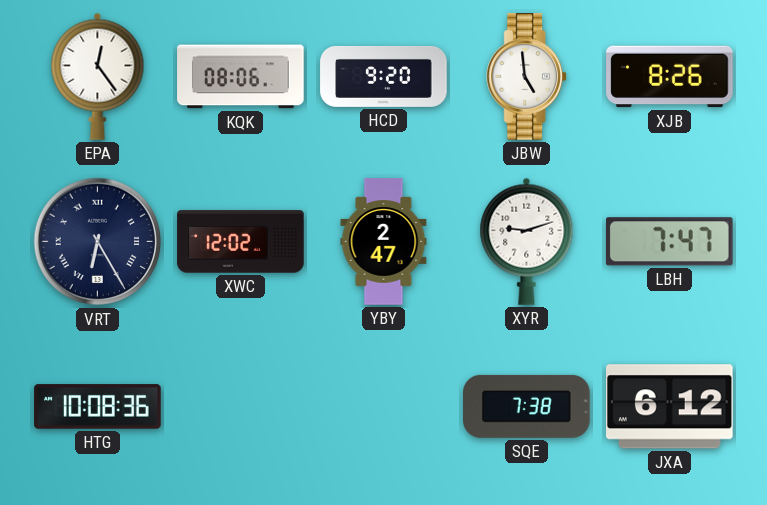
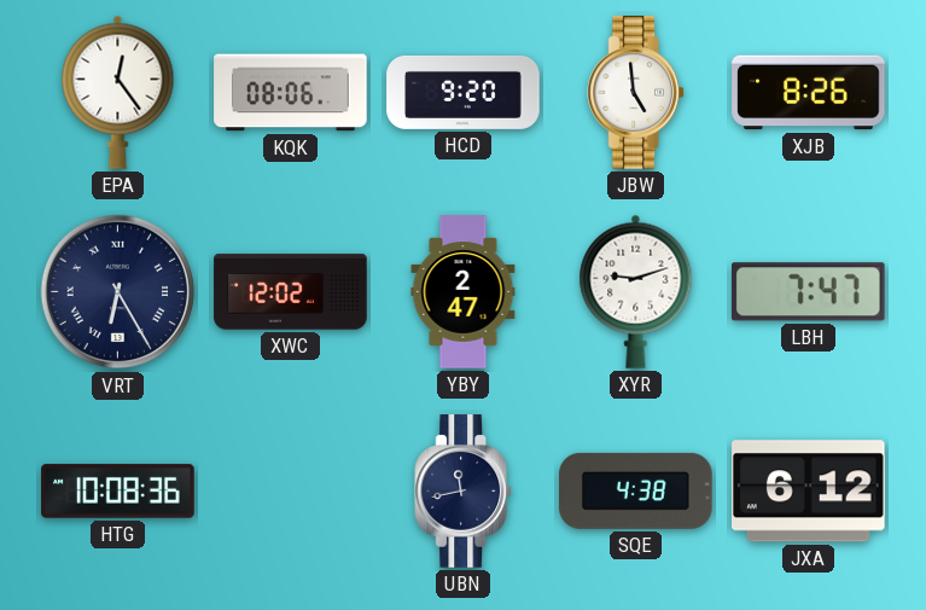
UBN: none -> 11:43 (464, 492)
SQE: 7:38 -> 4:38 (636, 490)
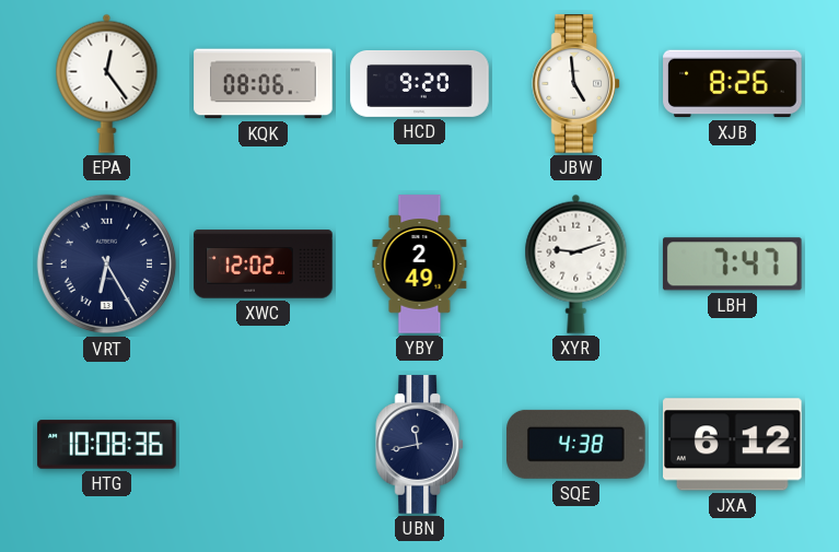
YBY: 2:47 -> 2:49 (420, 265)
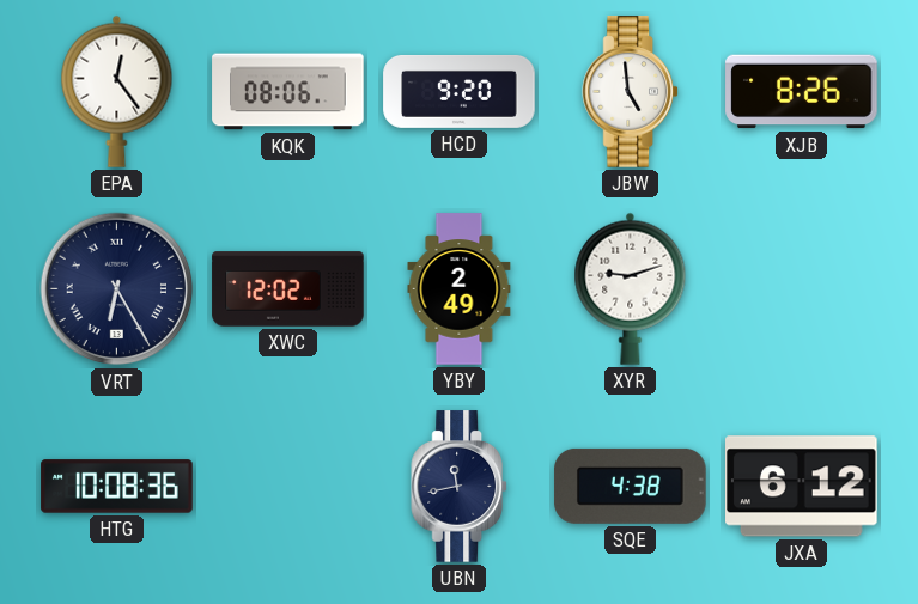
LBH: 7:47 -> none (732, 265)
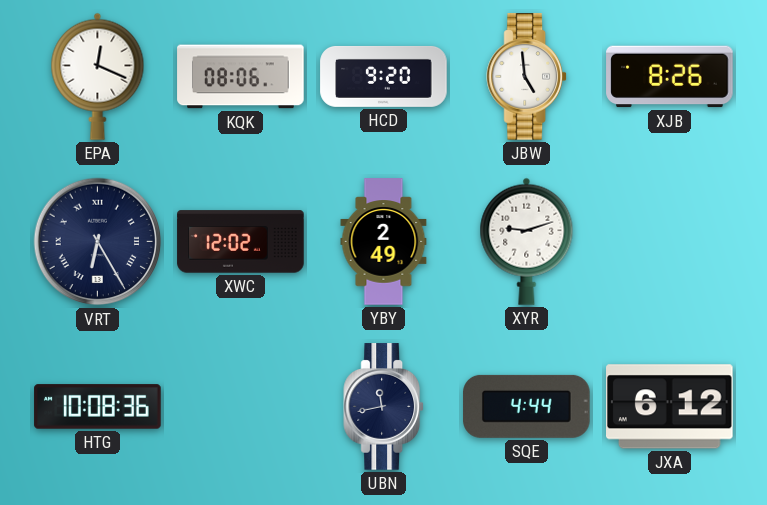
EPA: 12:24 -> 12:19 (98, 76)
SQE: 4:38 -> 4:44 (527, 406)
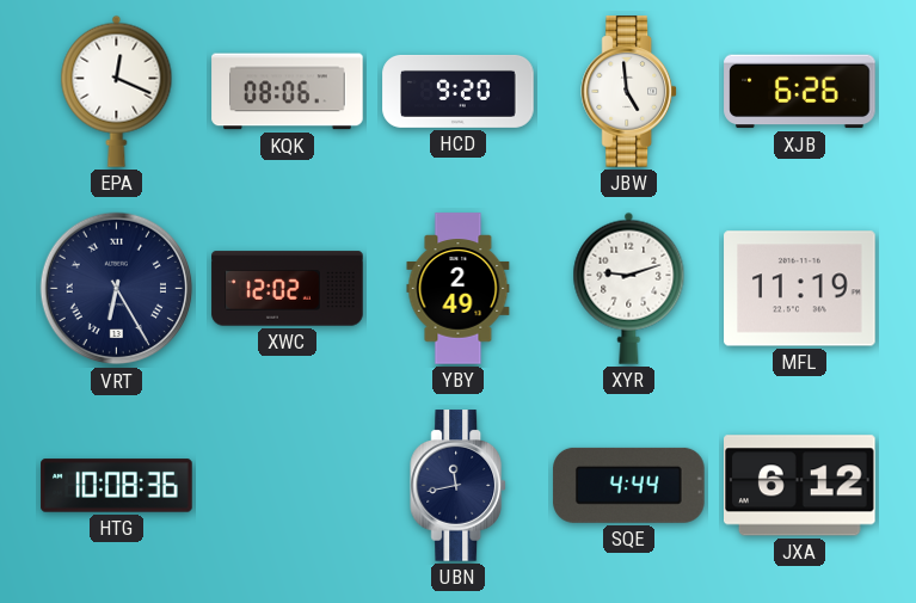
XJB: 8:26 -> 6:26 (800, 92)
MFL: none -> 11:19 (800, 289)
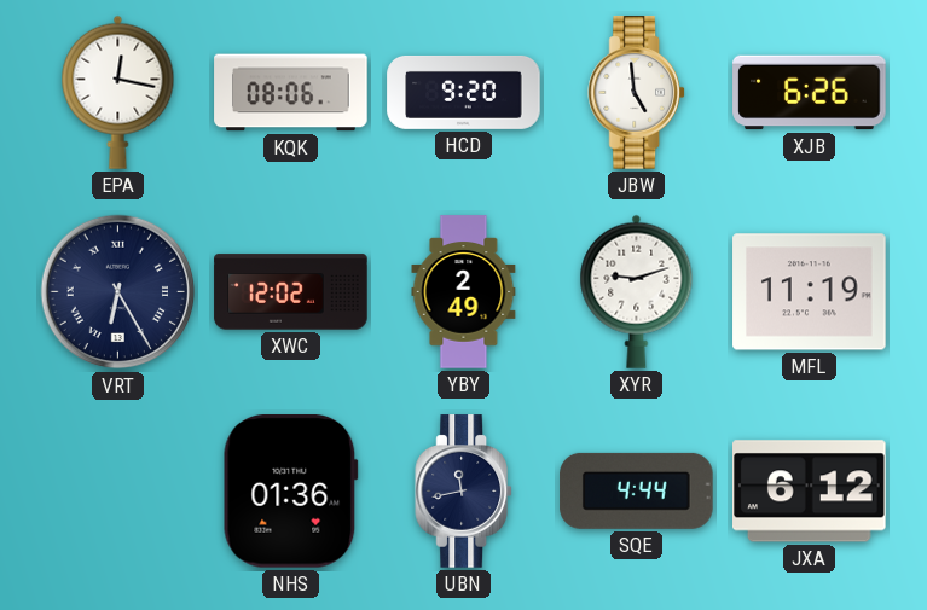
EPA: 12:19 -> 12:17 (118, 92)
HTG: 10:08 -> none (117, 486)
NHS: none -> 01:36 (290, 492)
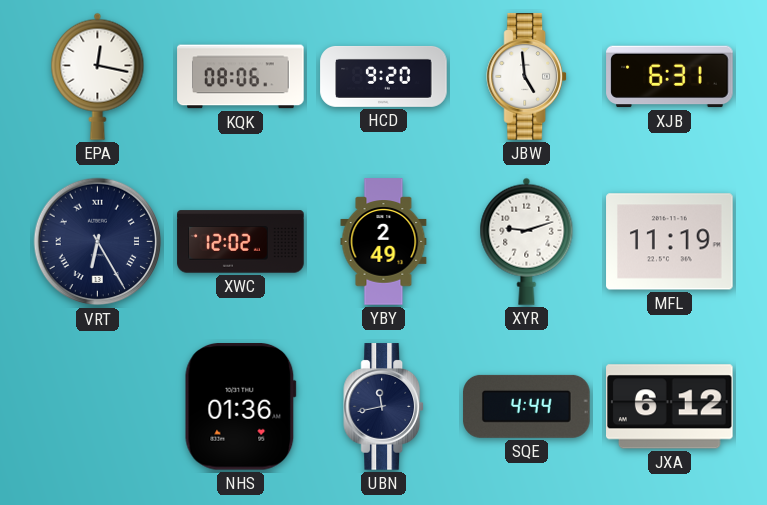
XJB: 6:26 -> 6:31 (670, 77)
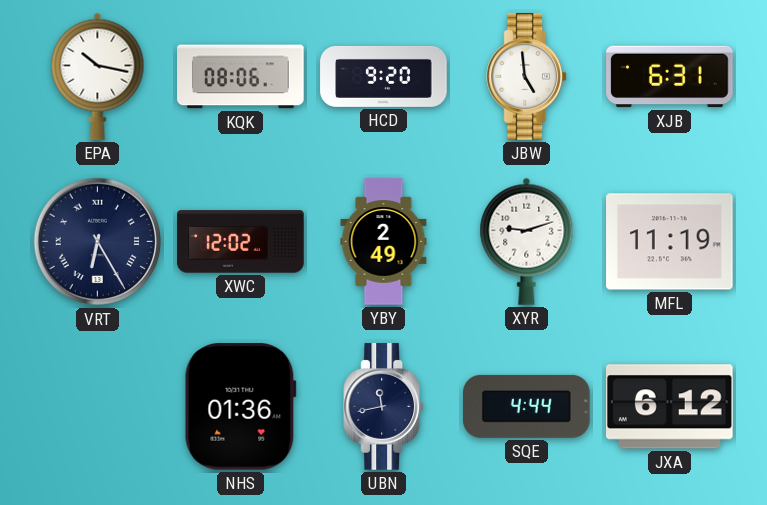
EPA: 12:17 -> 10:17 (98, 76)
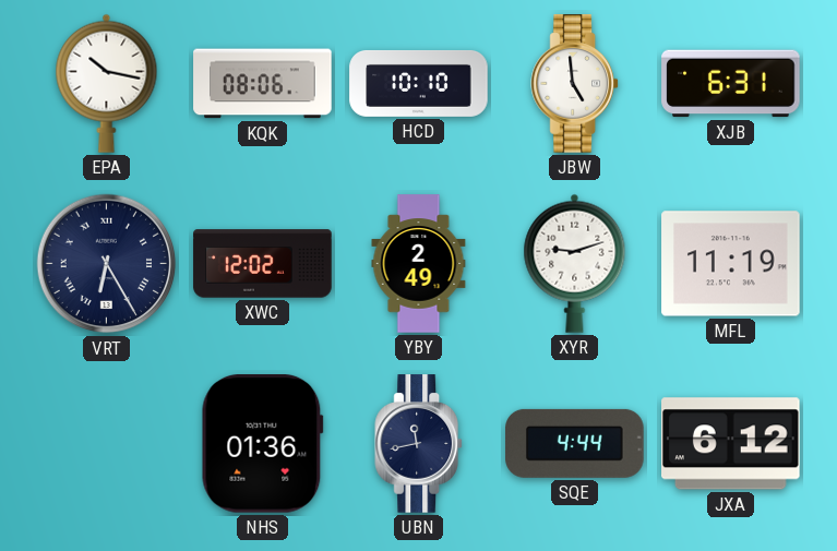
HCD: 9:20 -> 10:10 (419, 83)
